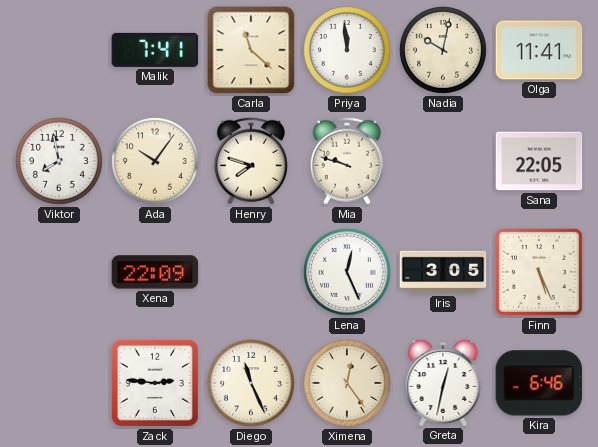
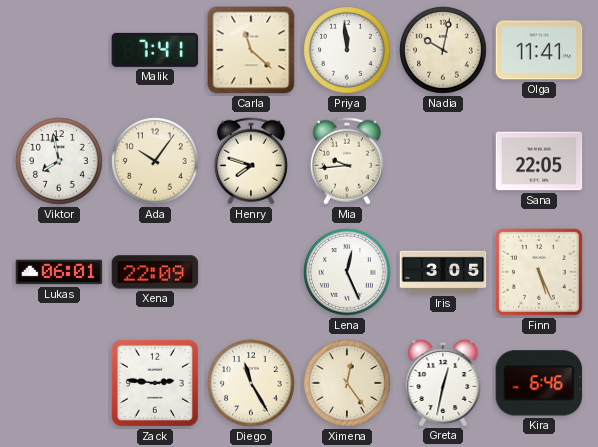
Mia: 9:48 -> 9:44 (347, 161)
Lukas: none -> 06:01 (59, 272)
Diego: 11:26 -> 11:25 (251, 383)
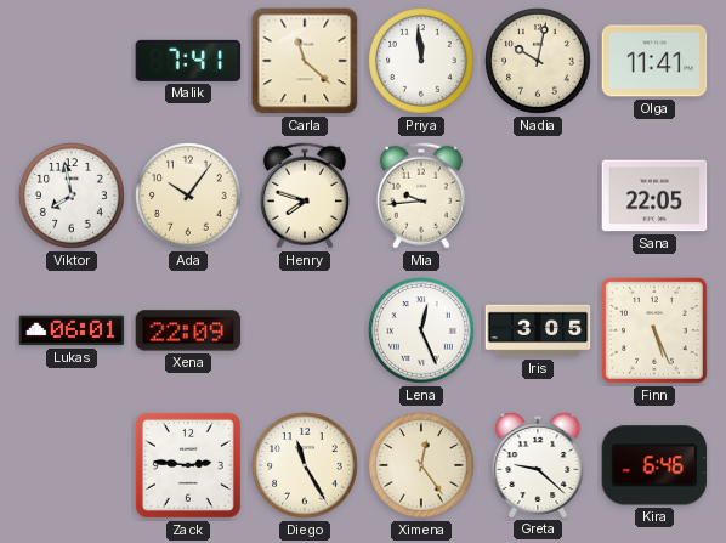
Greta: 12:32 -> 9:22 (538, 464)
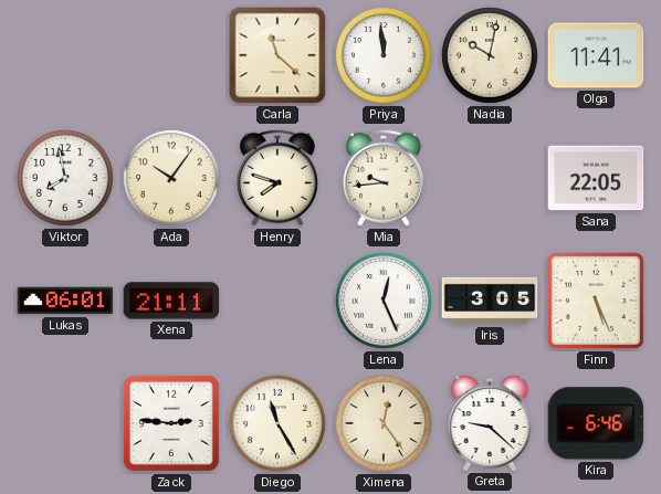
Malik: 7:41 -> none (188, 61)
Xena: 22:09 -> 21:11 (171, 301)
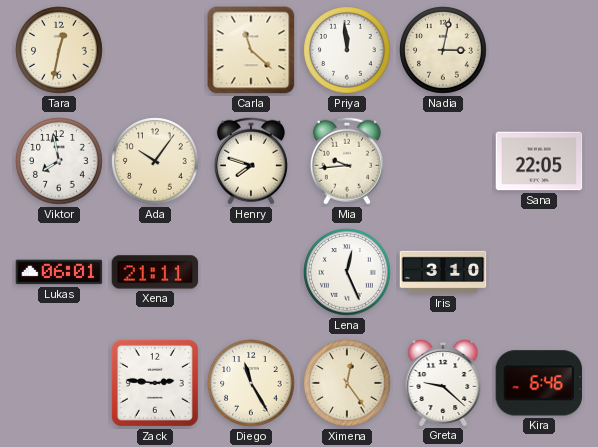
Tara: none -> 12:32 (59, 50)
Nadia: 10:02 -> 3:02 (443, 50)
Olga: 11:41 -> none (596, 55)
Iris: 3:05 -> 3:10 (443, 272)
Finn: 5:26 -> none (596, 301)
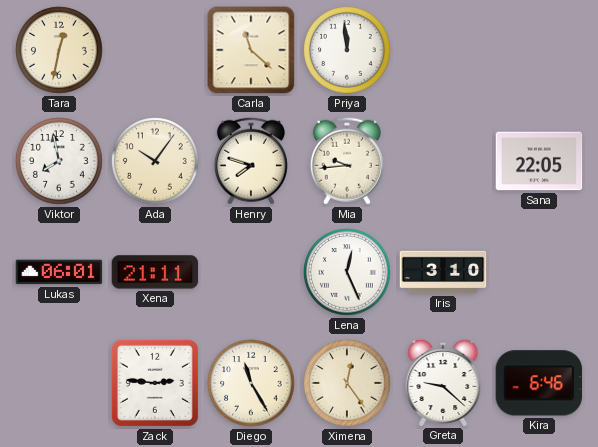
Nadia: 3:02 -> none (443, 50)
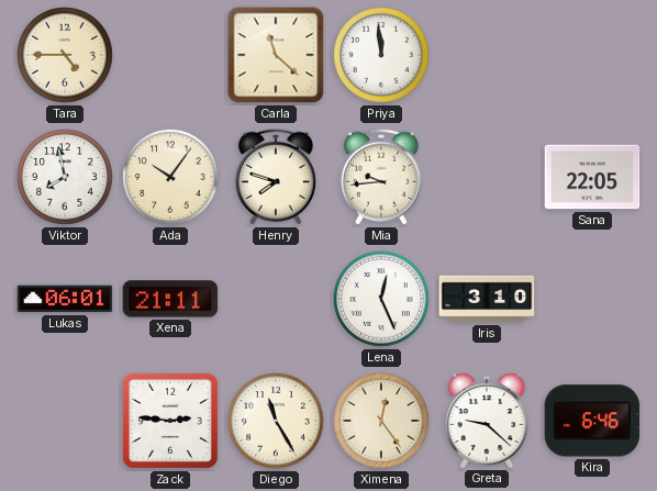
Tara: 12:32 -> 4:45 (65, 55)
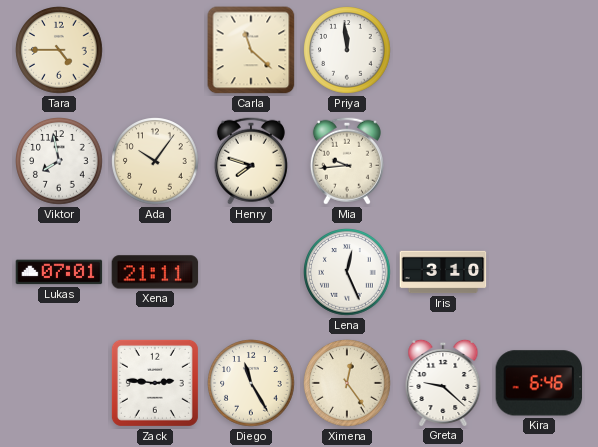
Sana: 22:05 -> none (592, 177)
Lukas: 06:01 -> 07:01 (59, 272)
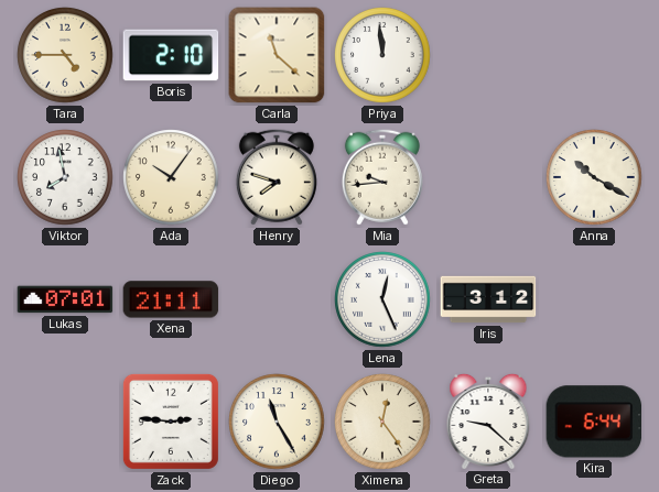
Boris: none -> 2:10 (171, 55)
Anna: none -> 10:20 (594, 177)
Iris: 3:10 -> 3:12 (488, 299)
Kira: 6:46 -> 6:44 (594, 422)
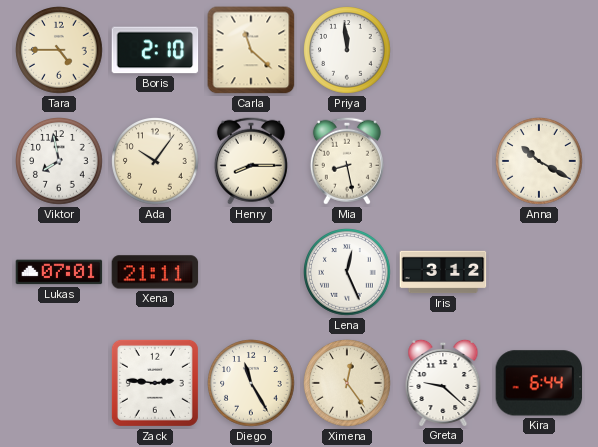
Henry: 7:48 -> 8:15 (251, 161)
Mia: 9:44 -> 8:28 (347, 161)
